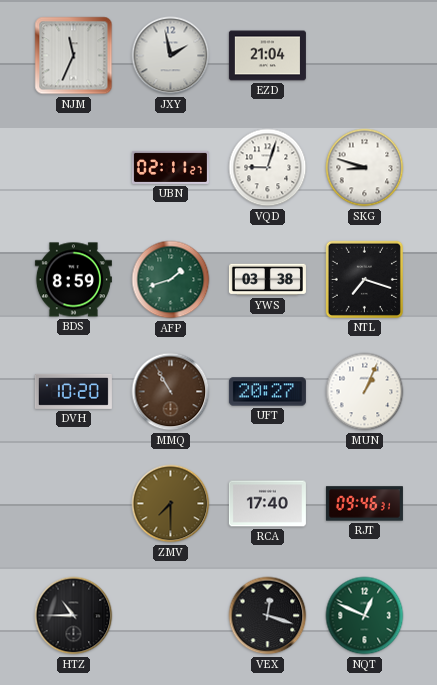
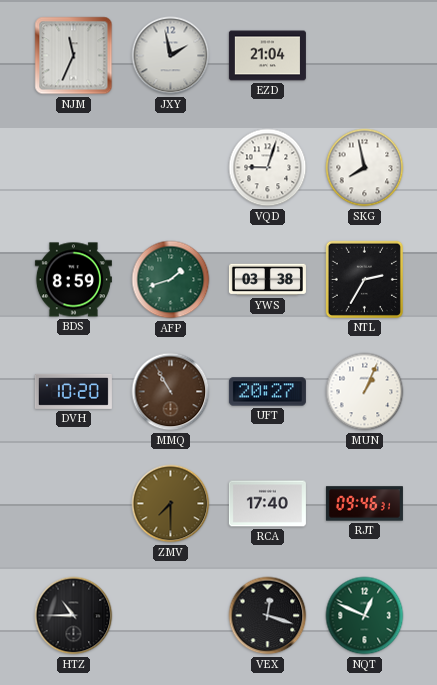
UBN: 02:11 -> none (170, 167)
SKG: 8:48 -> 7:58 (365, 168)
NTL: 7:18 -> 2:35 (364, 279)
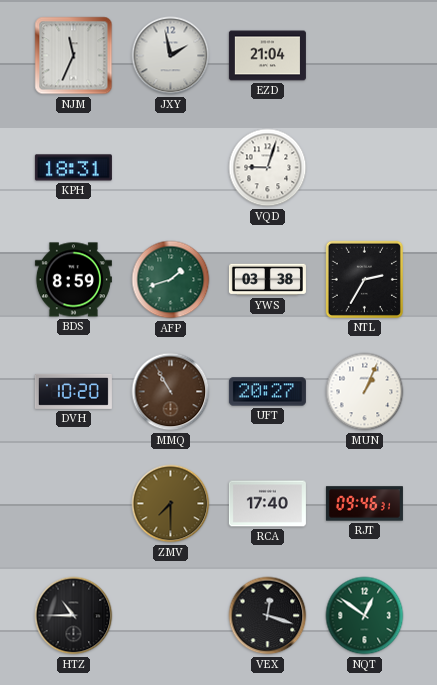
KPH: none -> 18:31 (73, 168)
SKG: 7:58 -> none (365, 168)
NQT: 12:49 -> 12:51 (365, 616)
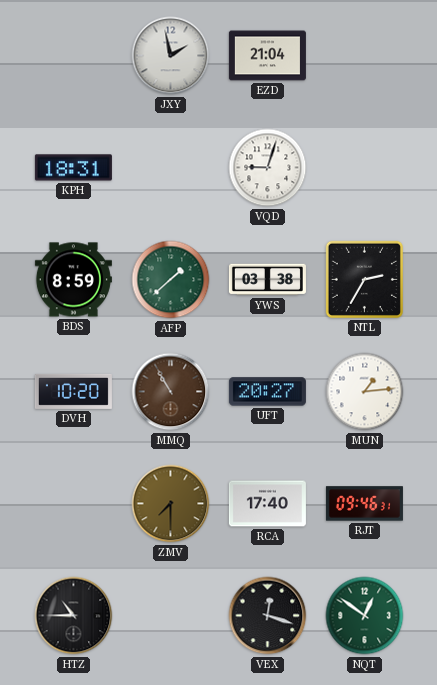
NJM: 11:34 -> none (74, 56)
AFP: 1:42 -> 1:38 (171, 280)
MUN: 1:04 -> 1:14 (365, 392)
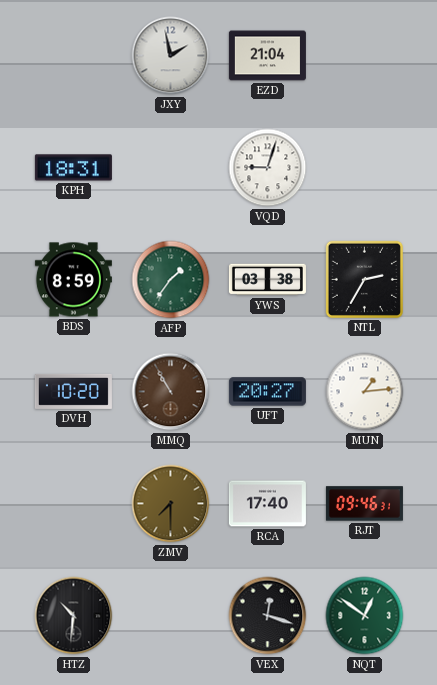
AFP: 1:38 -> 1:36 (171, 280)
HTZ: 10:45 -> 10:31 (74, 616)
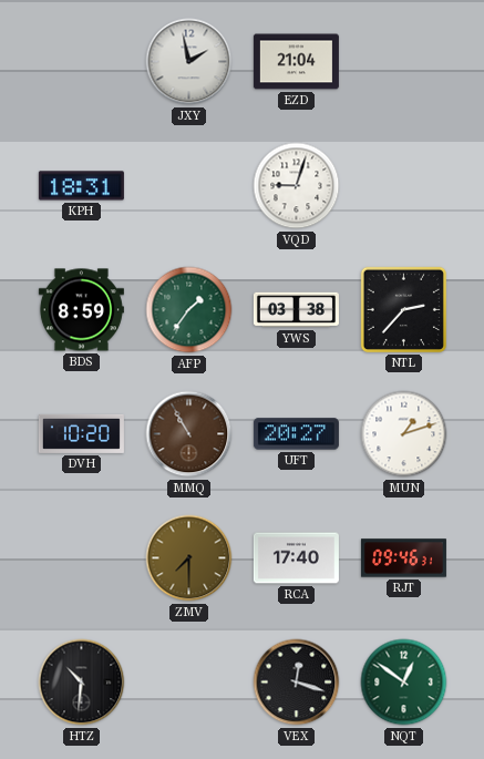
NTL: 2:35 -> 2:37 (403, 309)
MUN: 1:14 -> 1:12 (404, 434)
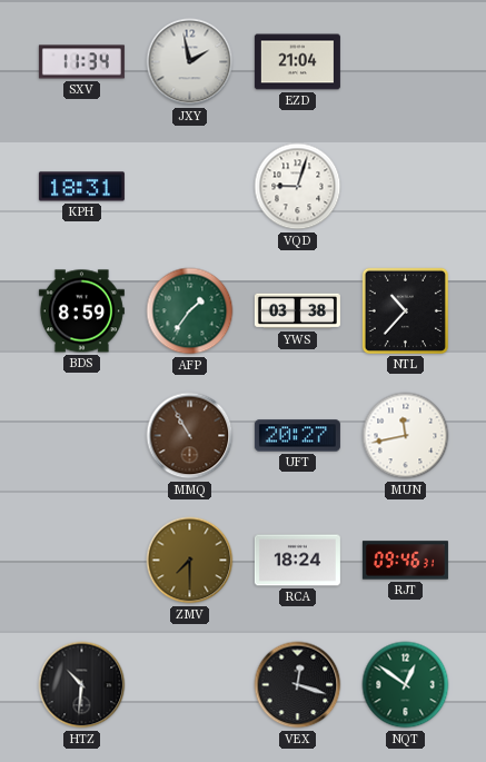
SXV: none -> 11:34 (81, 62)
NTL: 2:37 -> 10:37 (405, 310)
DVH: 10:20 -> none (81, 433)
MUN: 1:12 -> 11:43 (406, 436)
RCA: 17:40 -> 18:24 (297, 561)
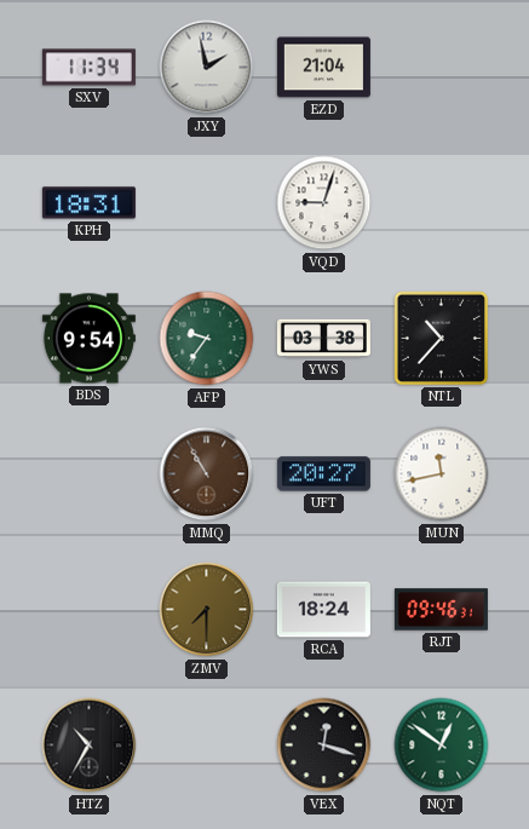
BDS: 8:59 -> 9:54 (88, 339)
AFP: 1:36 -> 9:36 (207, 339)
HTZ: 10:31 -> 10:35 (90, 745)
